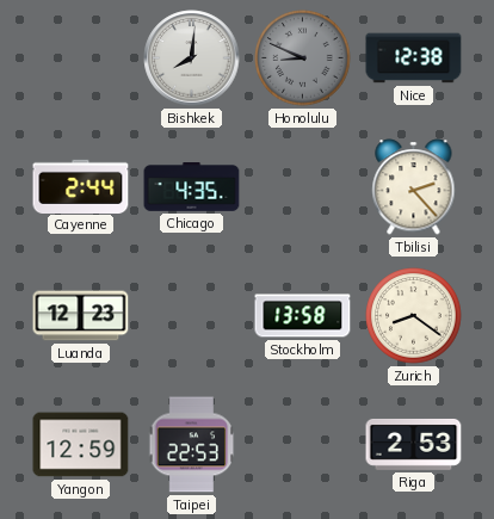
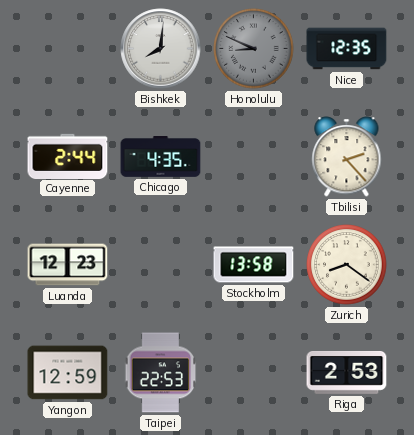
Nice: 12:38 -> 12:35 (347, 49)
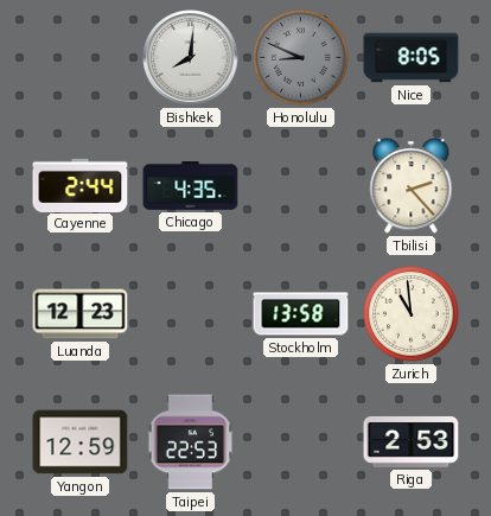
Nice: 12:35 -> 8:05 (412, 58)
Zurich: 8:21 -> 10:59 (412, 314)
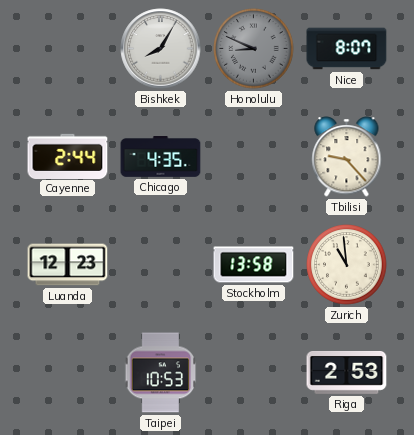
Bishkek: 8:01 -> 8:05 (161, 49)
Nice: 8:05 -> 8:07 (347, 49)
Tbilisi: 2:23 -> 9:23 (347, 157)
Yangon: 12:59 -> none (81, 442)
Taipei: 22:53 -> 10:53 (161, 373)
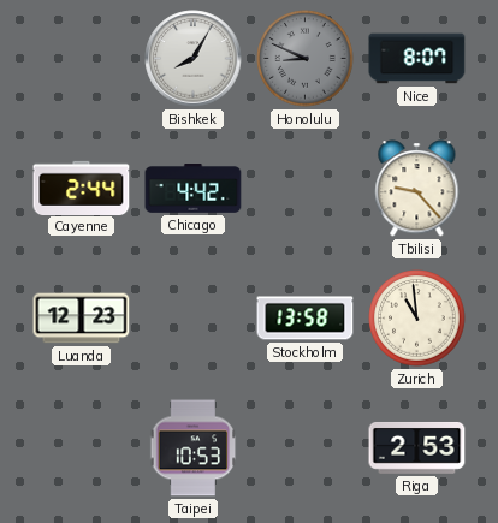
Chicago: 4:35 -> 4:42 (194, 189)
